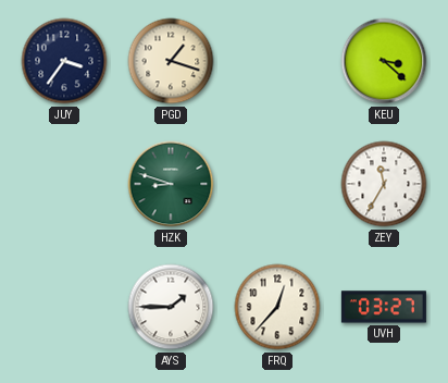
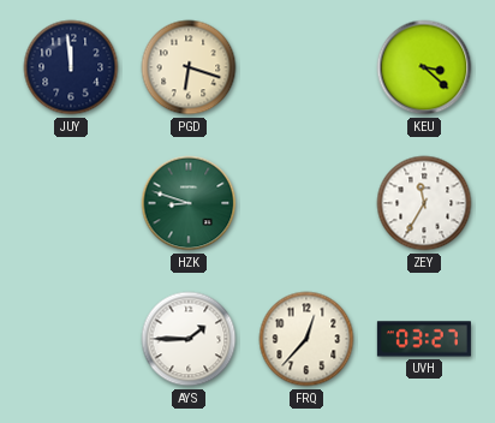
JUY: 3:36 -> 11:59 (71, 67)
PGD: 1:18 -> 6:18 (189, 67)
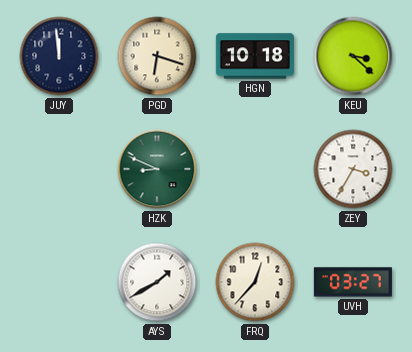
HGN: none -> 10:18 (255, 56)
HZK: 8:48 -> 8:49 (157, 169)
ZEY: 11:35 -> 3:35 (353, 169)
AYS: 1:45 -> 1:40 (157, 282)
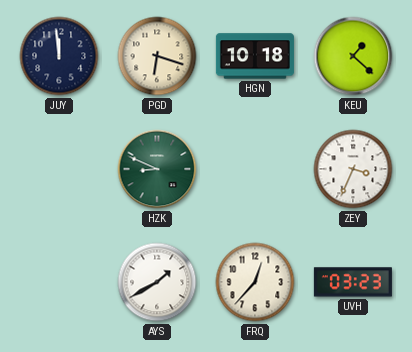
KEU: 3:22 -> 1:22 (353, 56)
ZEY: 3:35 -> 3:34 (353, 169)
UVH: 03:27 -> 03:23 (353, 282)
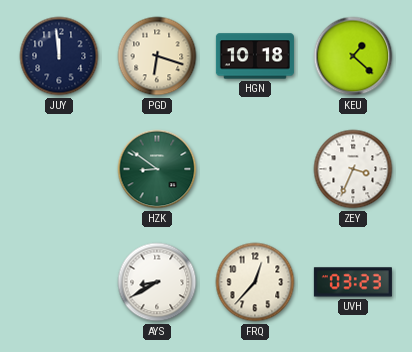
HZK: 8:49 -> 8:51 (157, 169)
AYS: 1:40 -> 8:40 (157, 282)
